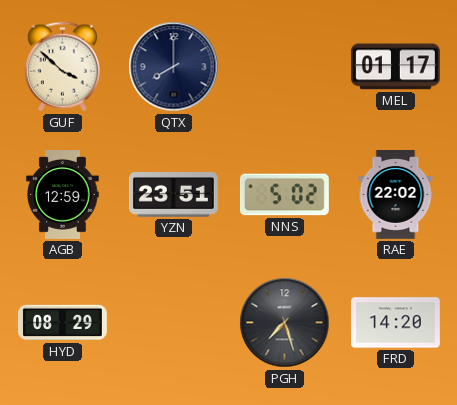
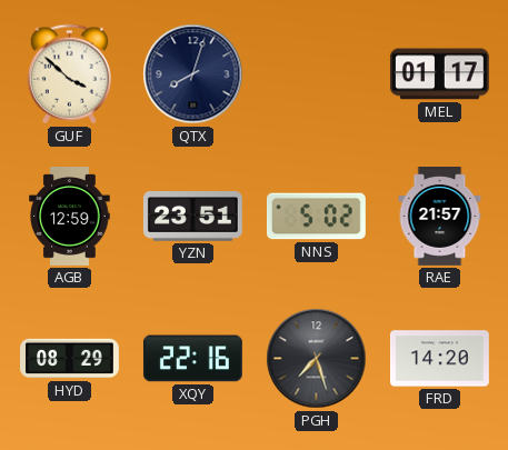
QTX: 8:00 -> 8:03 (193, 74)
RAE: 22:02 -> 21:57 (440, 217)
XQY: none -> 22:16 (192, 359)
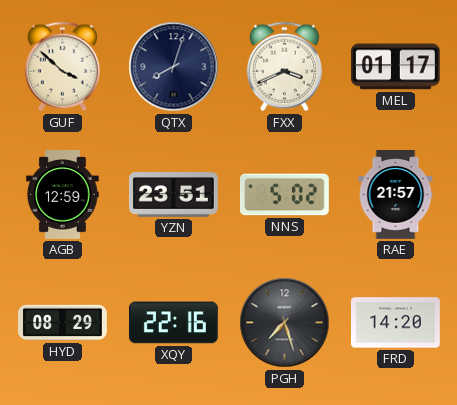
FXX: none -> 3:41 (284, 67)
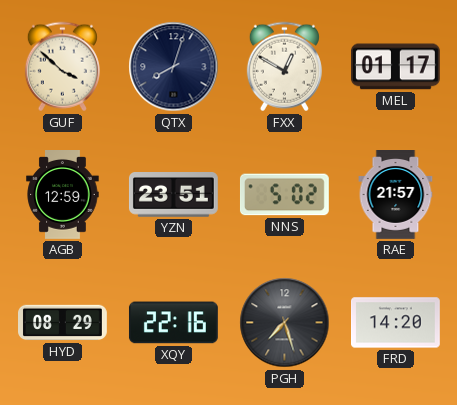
FXX: 3:41 -> 12:50 (284, 67)
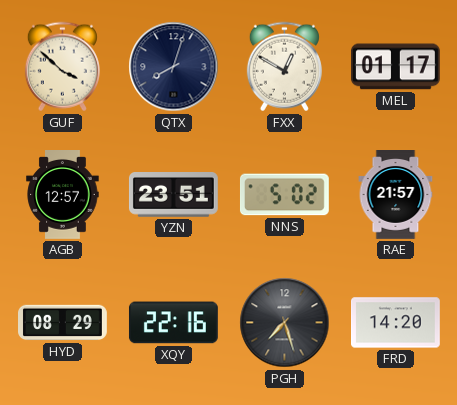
AGB: 12:59 -> 12:57 (63, 195)
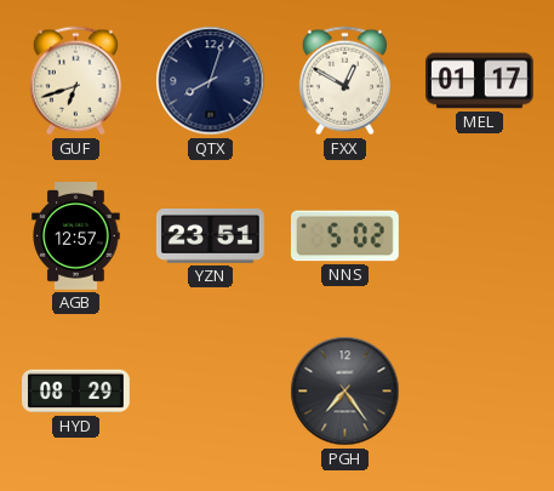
GUF: 3:52 -> 6:42 (75, 81)
RAE: 21:57 -> none (396, 195)
XQY: 22:16 -> none (173, 323)
PGH: 7:27 -> 7:24 (345, 392)
FRD: 14:20 -> none (396, 323)
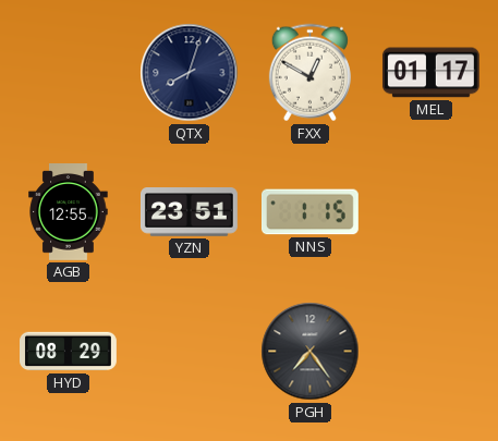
GUF: 6:42 -> none (75, 81)
AGB: 12:57 -> 12:55 (69, 212)
NNS: 5:02 -> 1:15 (309, 212)
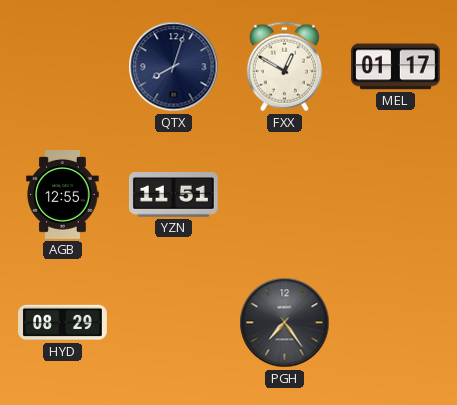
YZN: 23:51 -> 11:51 (173, 195)
NNS: 1:15 -> none (309, 212)
